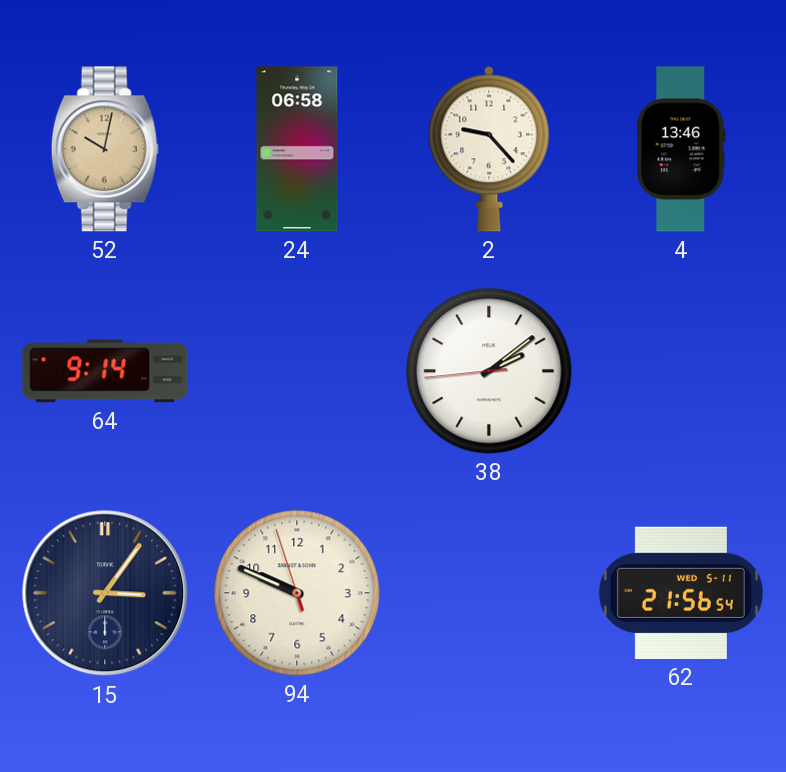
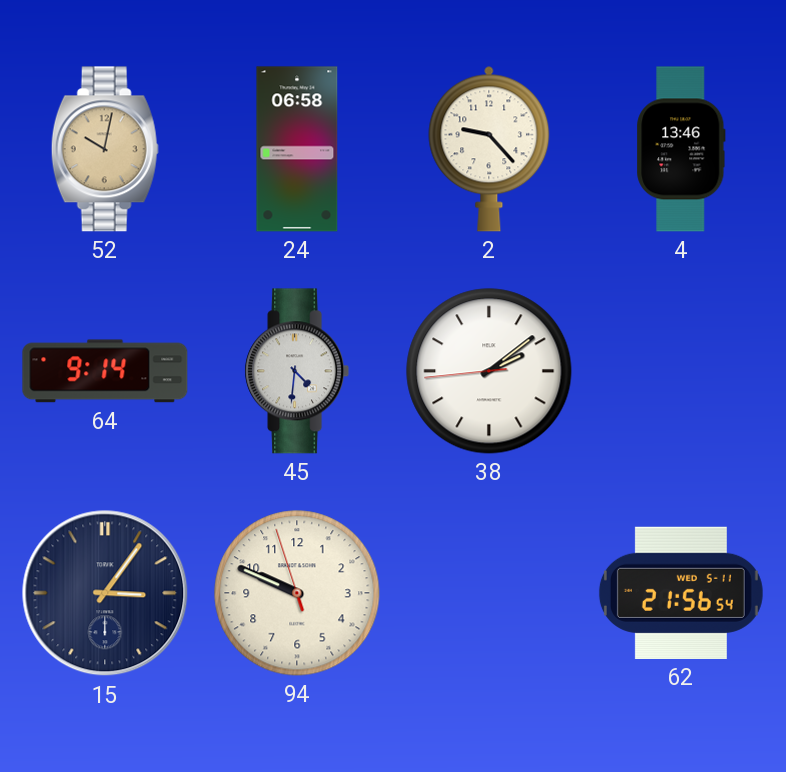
45: none -> 4:31 (297, 371)
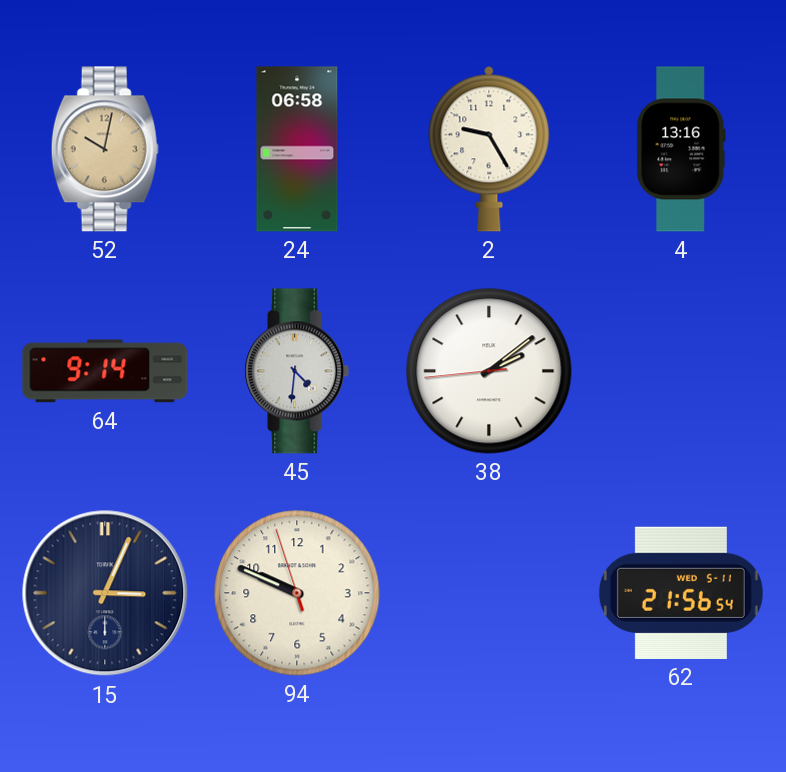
2: 9:23 -> 9:25 (489, 149)
4: 13:46 -> 13:16 (681, 149)
15: 3:06 -> 3:04 (105, 593)
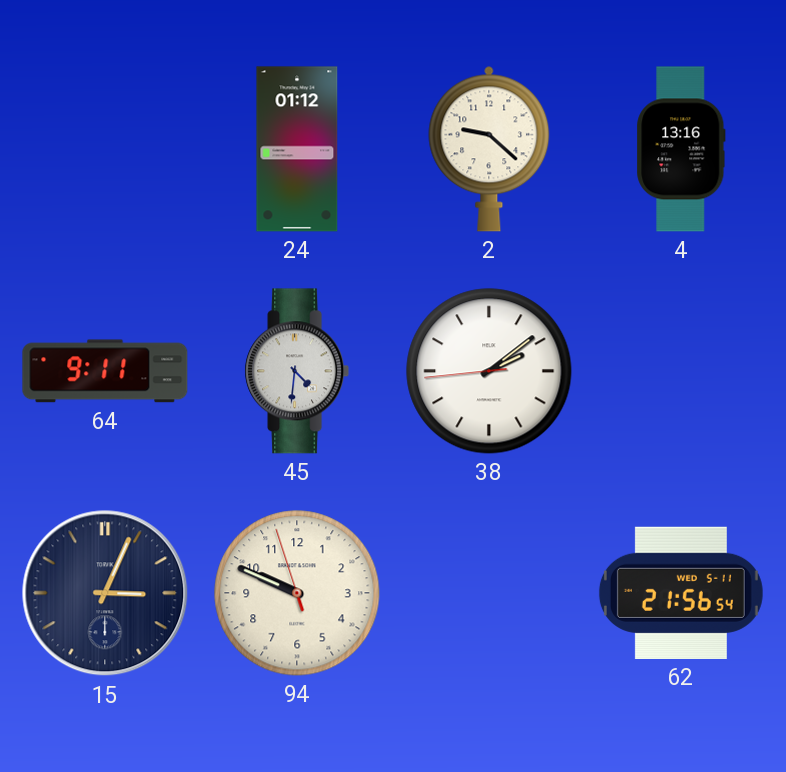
52: 10:02 -> none (105, 149)
24: 06:58 -> 01:12 (297, 149)
2: 9:25 -> 9:22 (489, 149)
64: 9:14 -> 9:11 (105, 371)
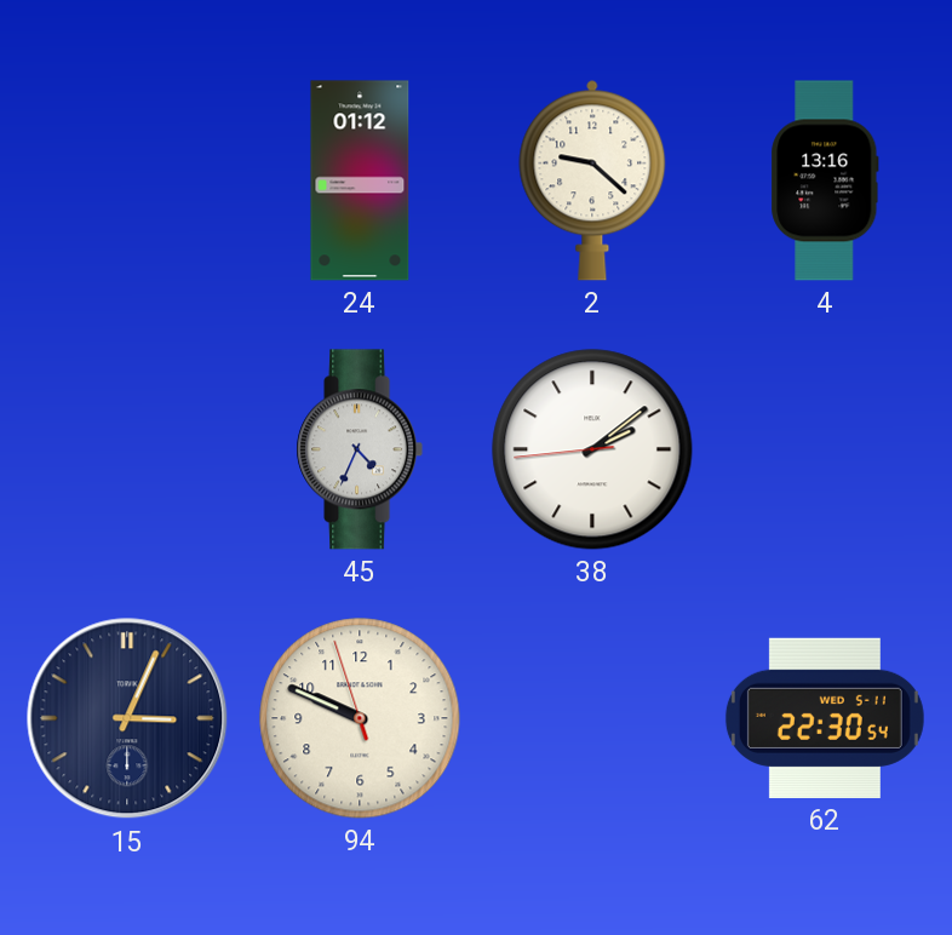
64: 9:11 -> none (105, 371)
45: 4:31 -> 4:34 (360, 449)
62: 21:56 -> 22:30 (825, 718)
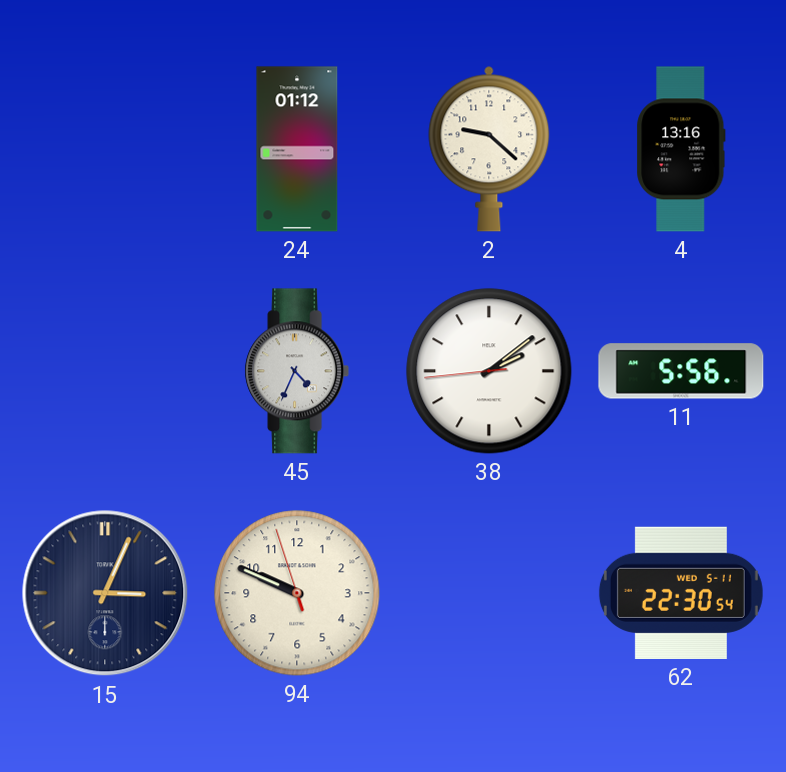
11: none -> 5:56 (681, 371)
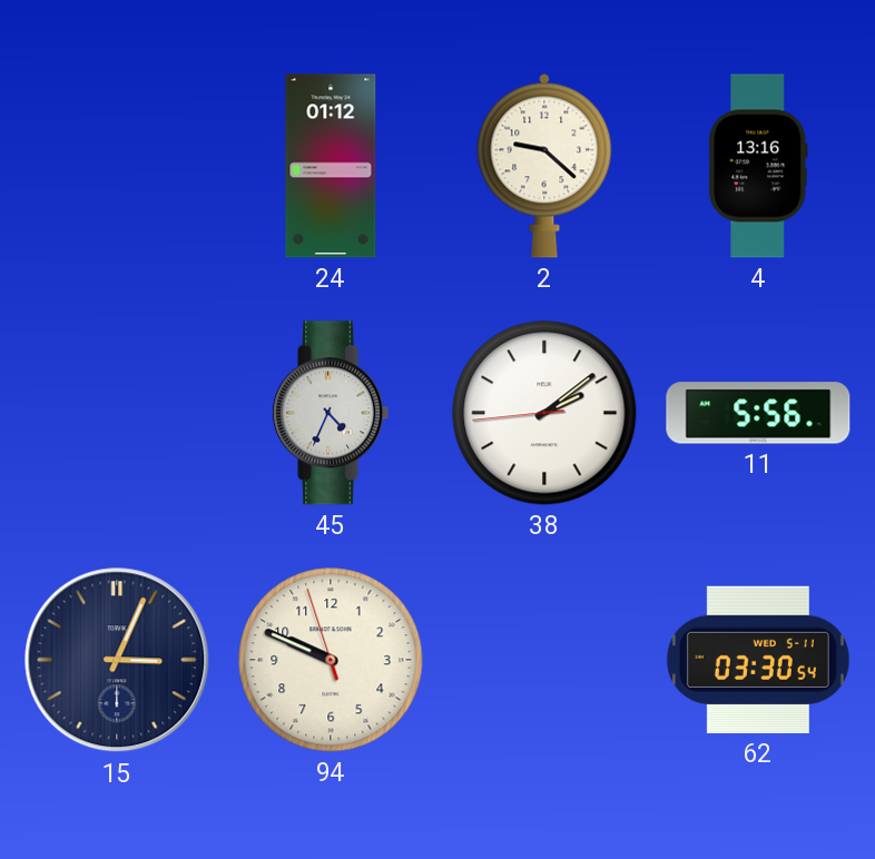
62: 22:30 -> 03:30 (758, 660)
